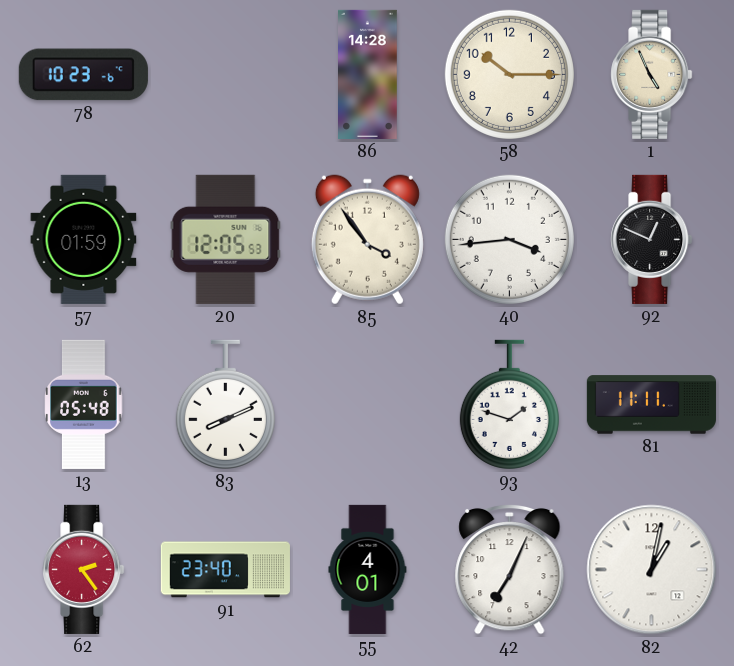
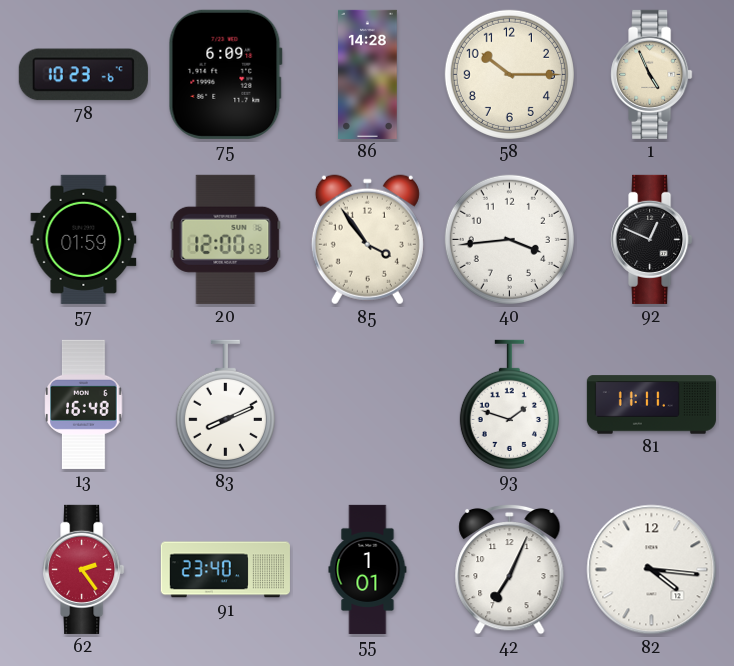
75: none -> 6:09 (225, 74)
20: 12:05 -> 12:00 (226, 239)
13: 05:48 -> 16:48 (84, 404)
55: 4:01 -> 1:01 (368, 569)
82: 1:02 -> 4:16 (652, 570)
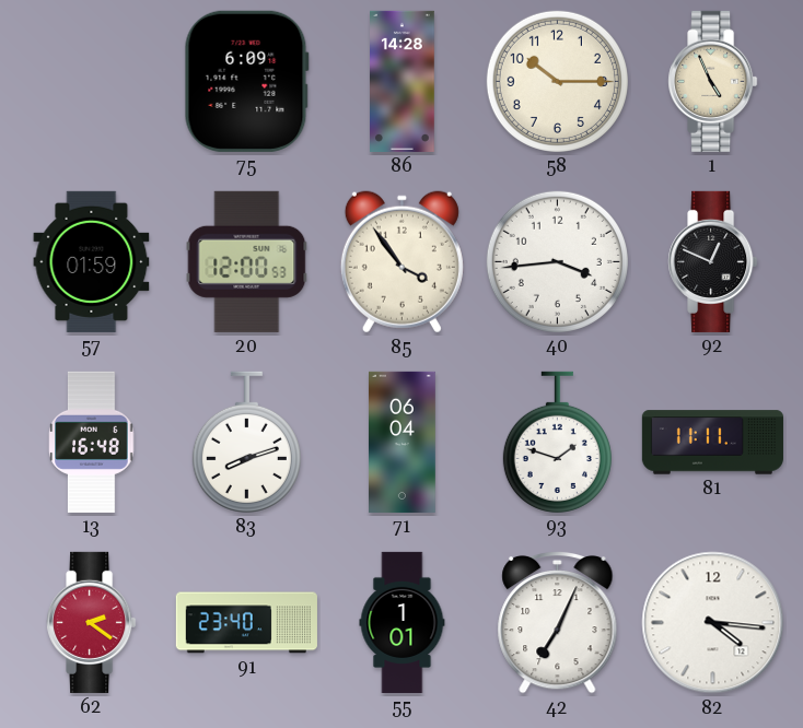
78: 10:23 -> none (83, 75)
83: 8:11 -> 8:12 (246, 442)
71: none -> 06:04 (403, 442)
62: 2:24 -> 2:21 (92, 622)
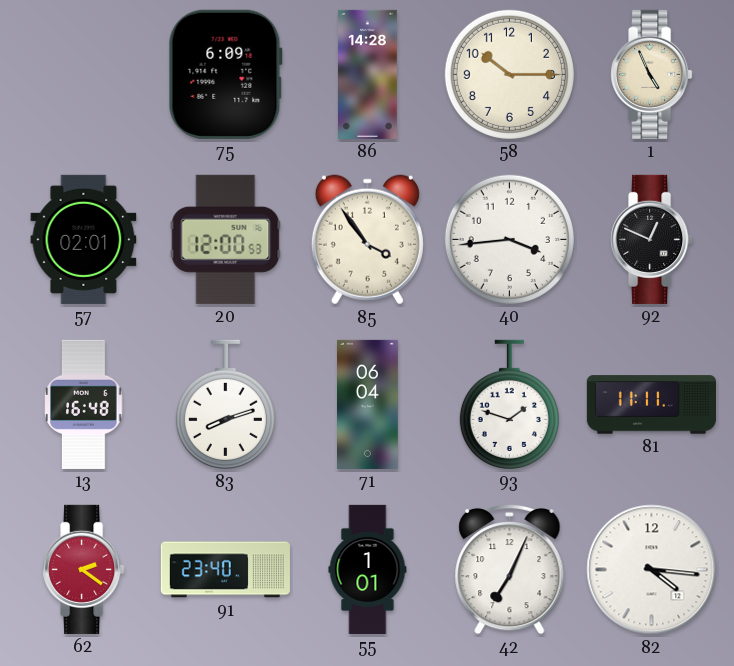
57: 01:59 -> 02:01 (84, 239)
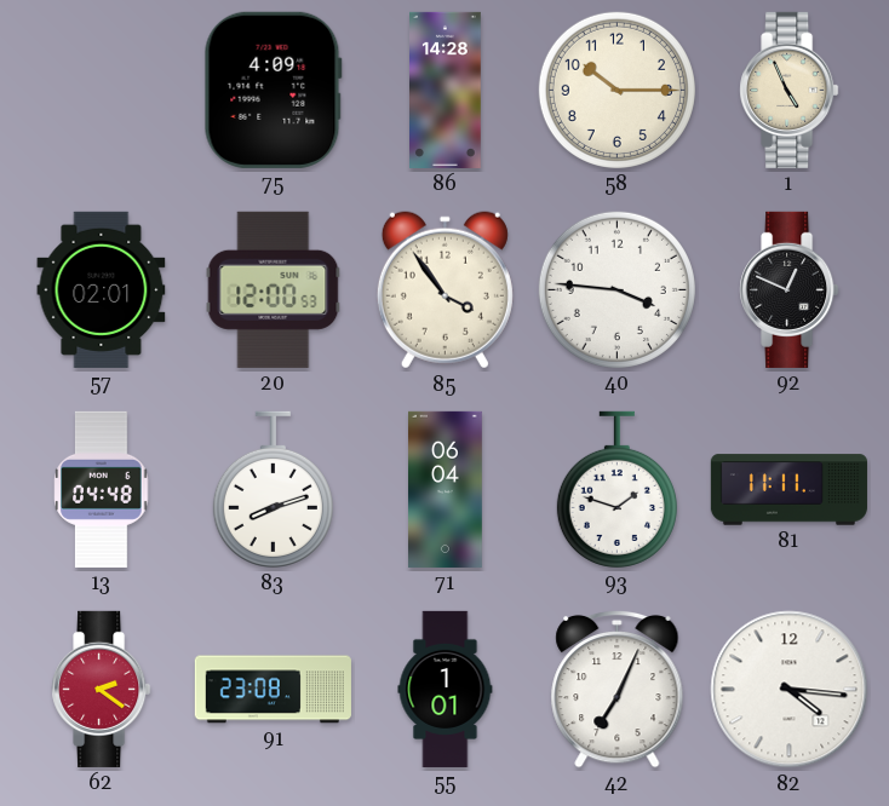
75: 6:09 -> 4:09 (273, 90)
40: 3:44 -> 3:46 (616, 289)
13: 16:48 -> 04:48 (102, 489)
91: 23:40 -> 23:08 (273, 690)
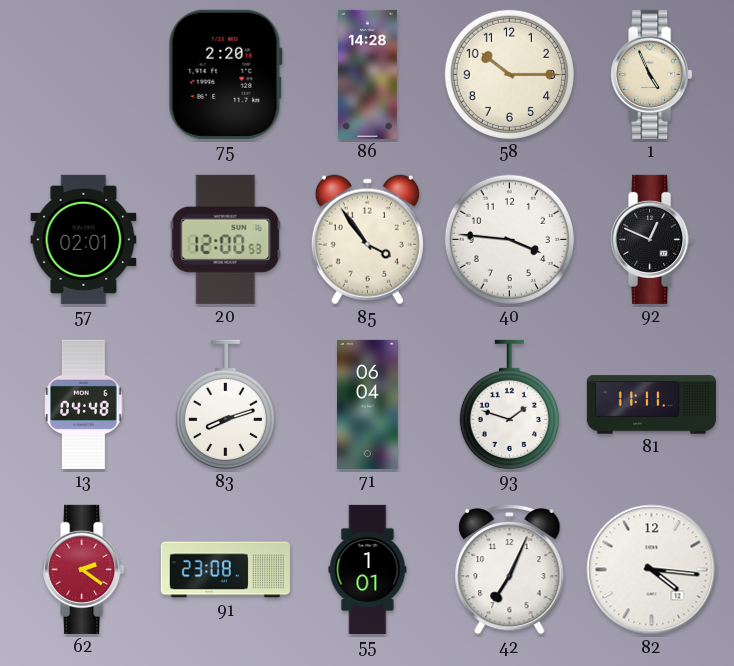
75: 4:09 -> 2:20 (225, 74)
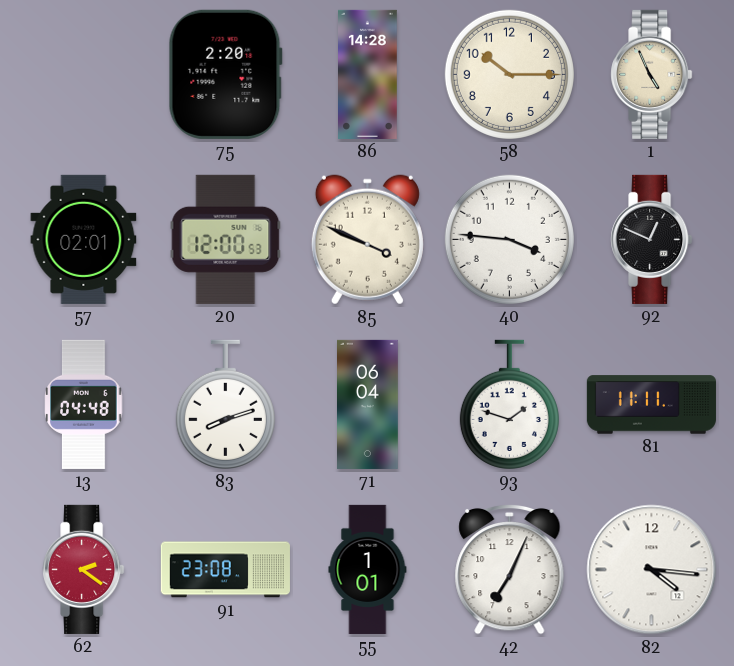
85: 3:54 -> 3:49 (367, 240)
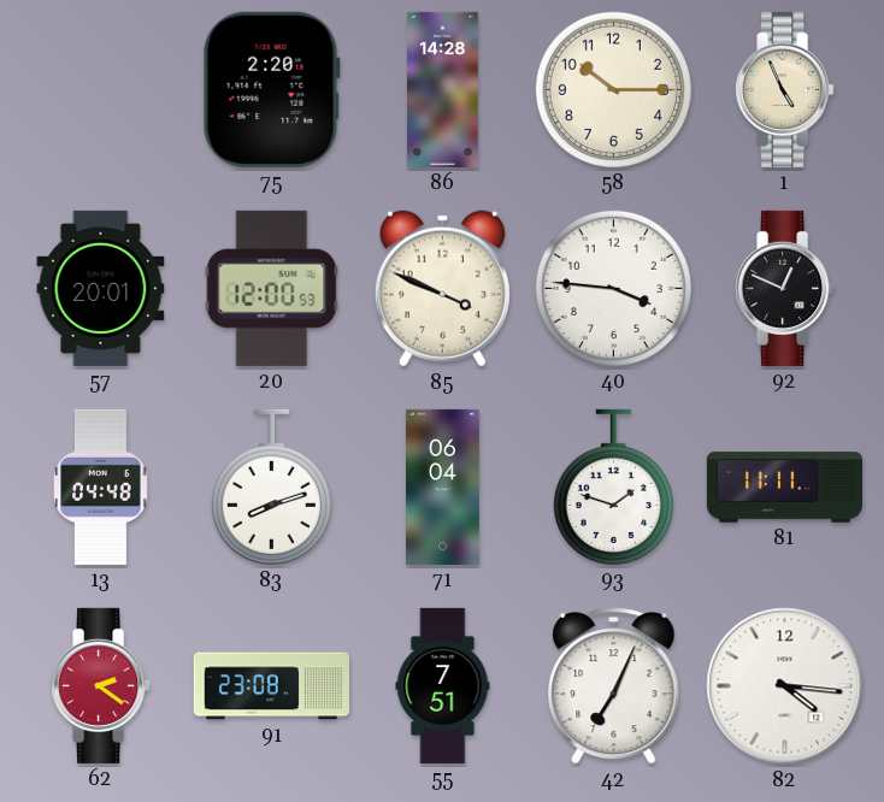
57: 02:01 -> 20:01 (101, 288)
55: 1:01 -> 7:51 (443, 685)
